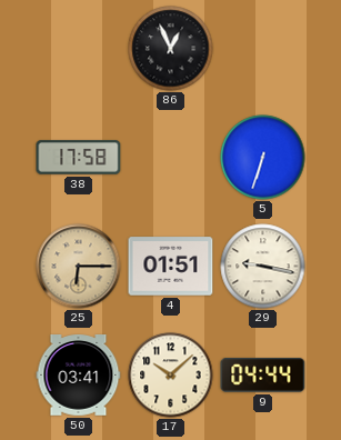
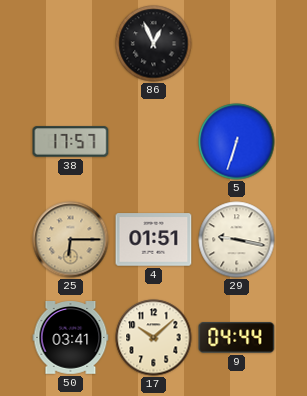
38: 17:58 -> 17:57 (71, 142)
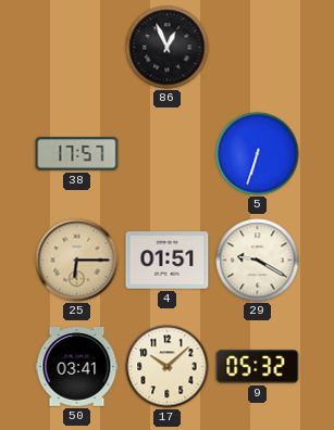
29: 9:17 -> 9:20 (258, 261)
9: 04:44 -> 05:32 (258, 367)
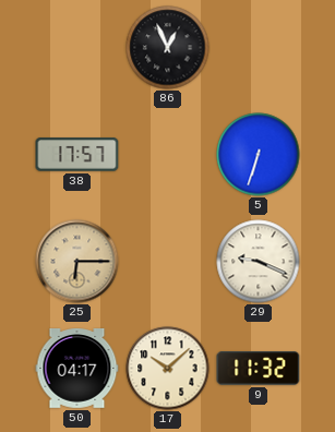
4: 01:51 -> none (168, 261)
29: 9:20 -> 9:19 (259, 262)
50: 03:41 -> 04:17 (77, 369)
9: 05:32 -> 11:32 (259, 369)
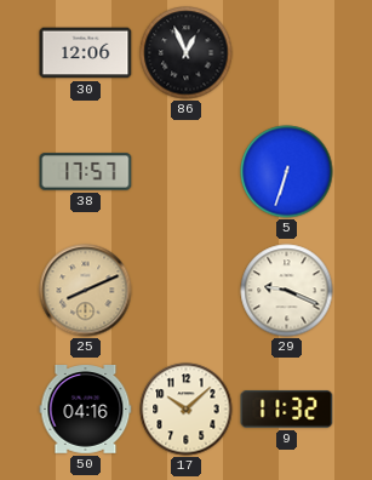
30: none -> 12:06 (86, 53)
25: 6:15 -> 8:11 (86, 291)
50: 04:17 -> 04:16 (86, 410)
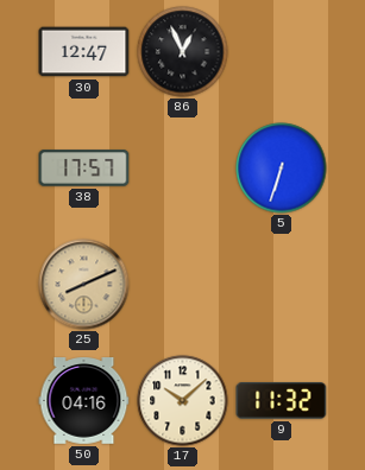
30: 12:06 -> 12:47 (84, 52)
29: 9:19 -> none (287, 291)
